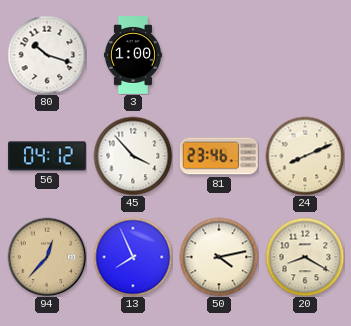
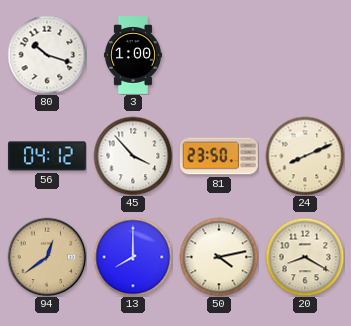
81: 23:46 -> 23:50 (219, 156)
94: 12:37 -> 12:39 (47, 257)
13: 7:56 -> 8:00 (133, 257)
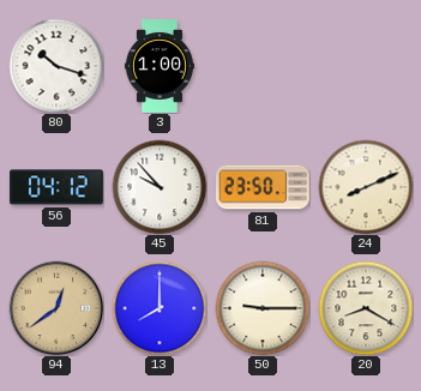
45: 3:53 -> 9:53 (160, 187)
50: 4:13 -> 9:15 (263, 308)
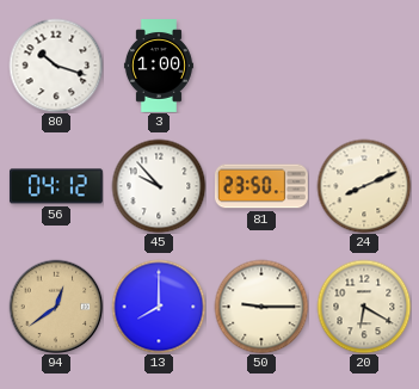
20: 8:20 -> 6:20 (364, 307)
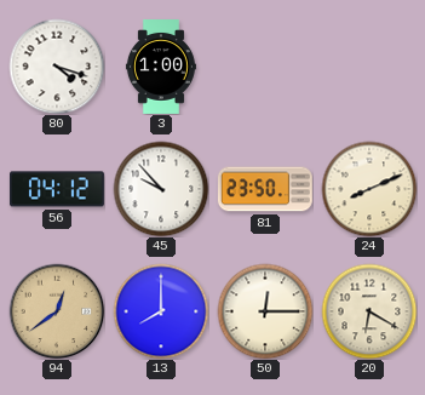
80: 10:18 -> 4:18 (57, 67)
50: 9:15 -> 12:15 (265, 311)
